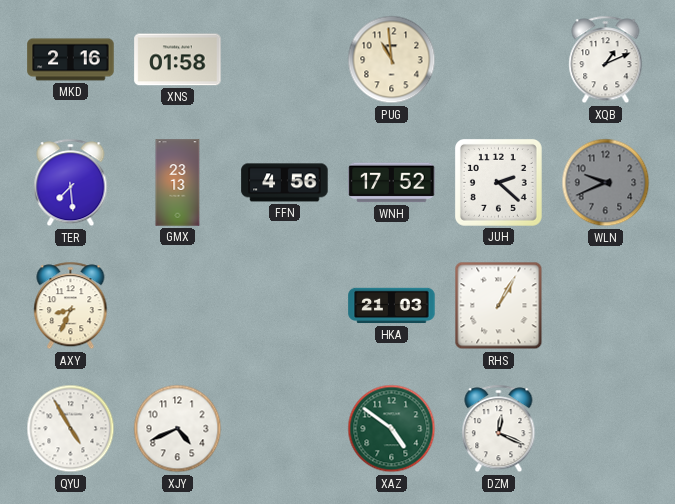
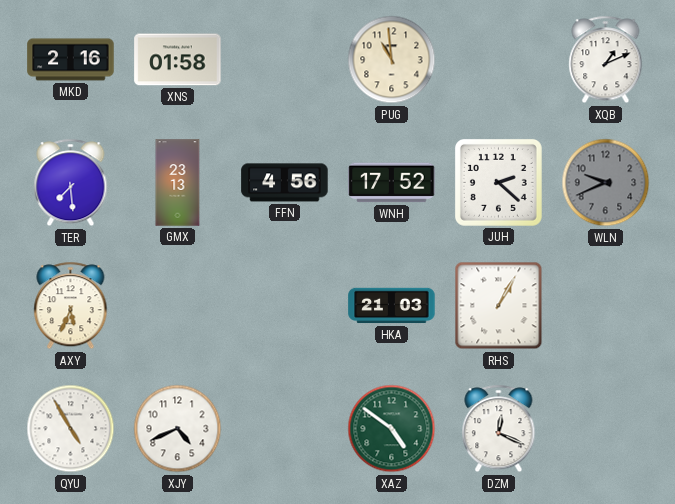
AXY: 8:34 -> 5:34 (71, 306)
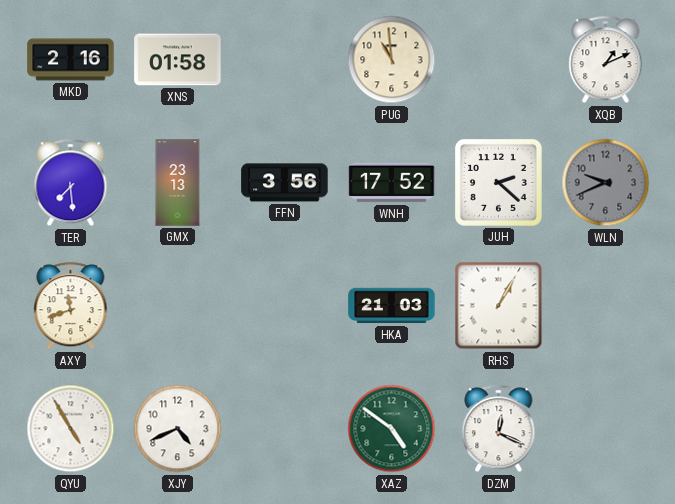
FFN: 4:56 -> 3:56 (285, 183)
AXY: 5:34 -> 11:42 (71, 306)
